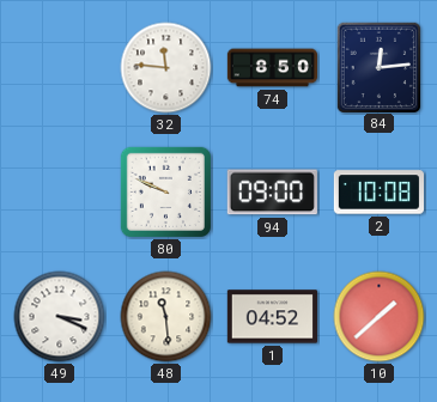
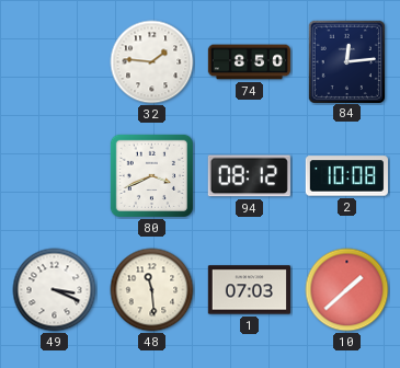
32: 11:46 -> 1:46 (152, 62)
80: 9:49 -> 3:41 (151, 175)
94: 09:00 -> 08:12 (249, 176)
1: 04:52 -> 07:03 (249, 290)
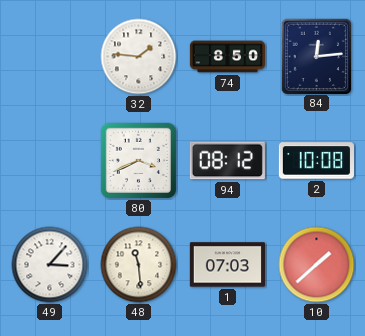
49: 3:19 -> 3:07 (50, 265)
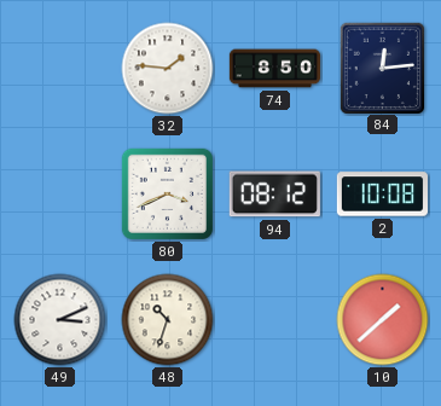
49: 3:07 -> 3:11 (60, 320)
48: 11:29 -> 10:33 (168, 320)
1: 07:03 -> none (227, 265)
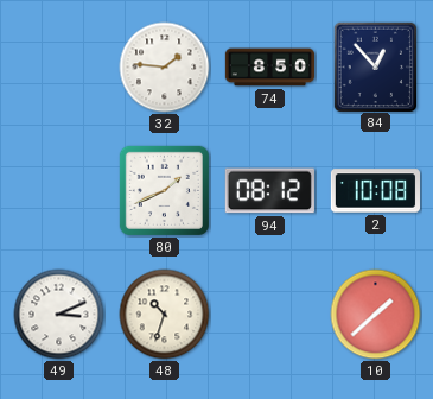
84: 12:14 -> 12:53 (375, 66)
80: 3:41 -> 1:41 (164, 190)
